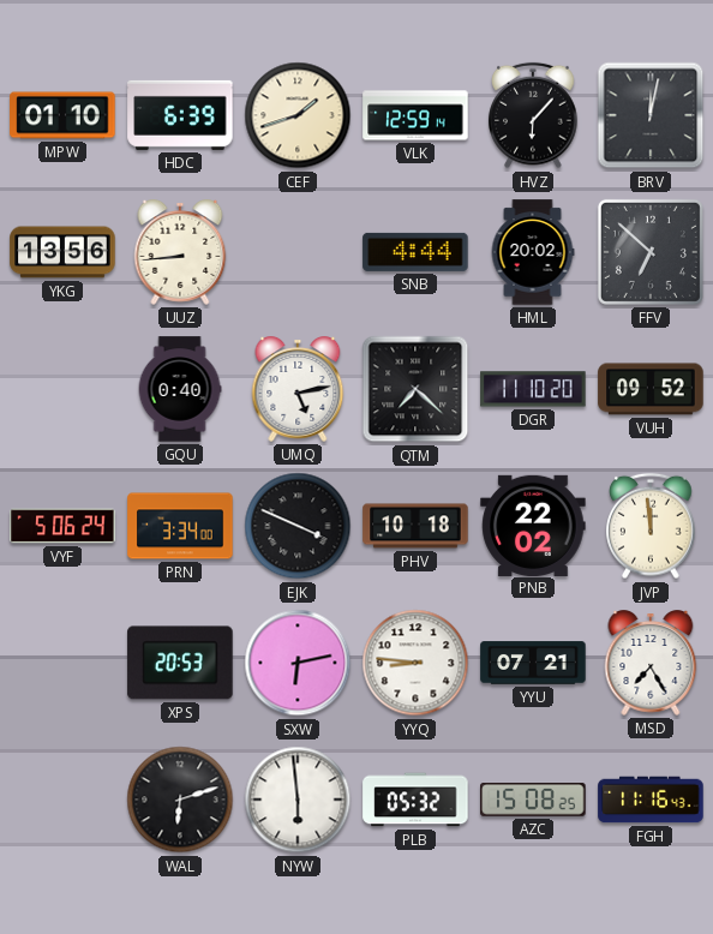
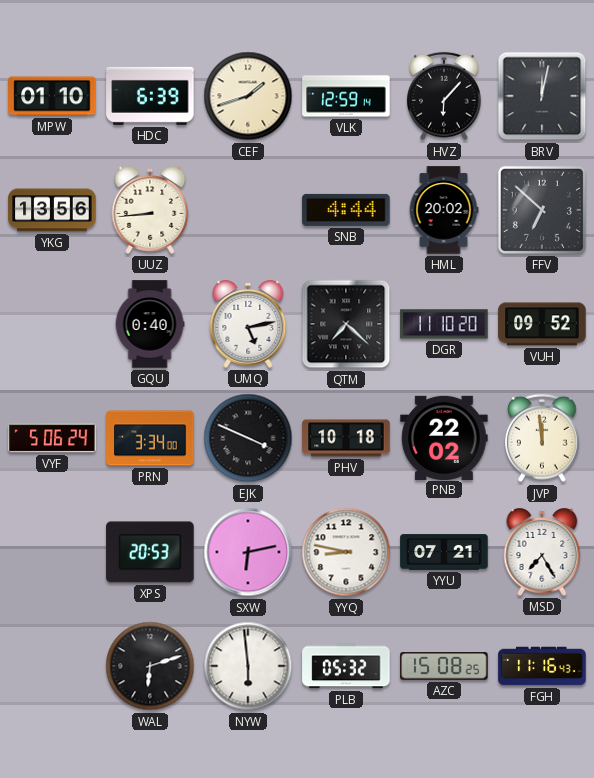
YYQ: 8:46 -> 8:47 (346, 552)
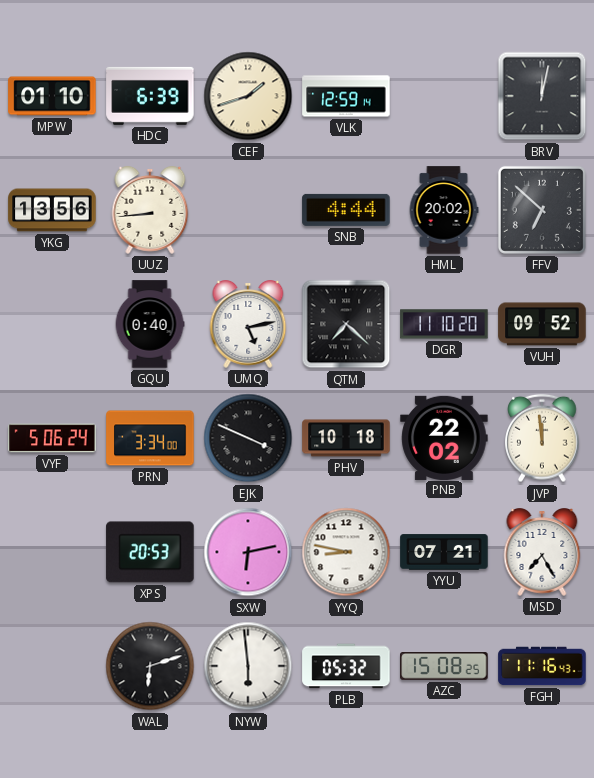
HVZ: 6:07 -> none (444, 96)
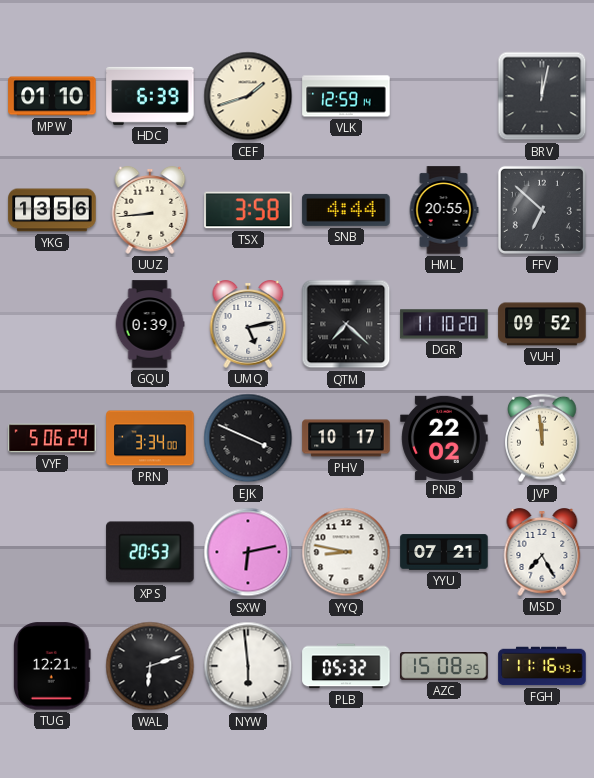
TSX: none -> 3:58 (248, 210)
HML: 20:02 -> 20:55 (444, 210)
GQU: 0:40 -> 0:39 (150, 324)
PHV: 10:18 -> 10:17 (346, 438)
TUG: none -> 12:21 (52, 666)
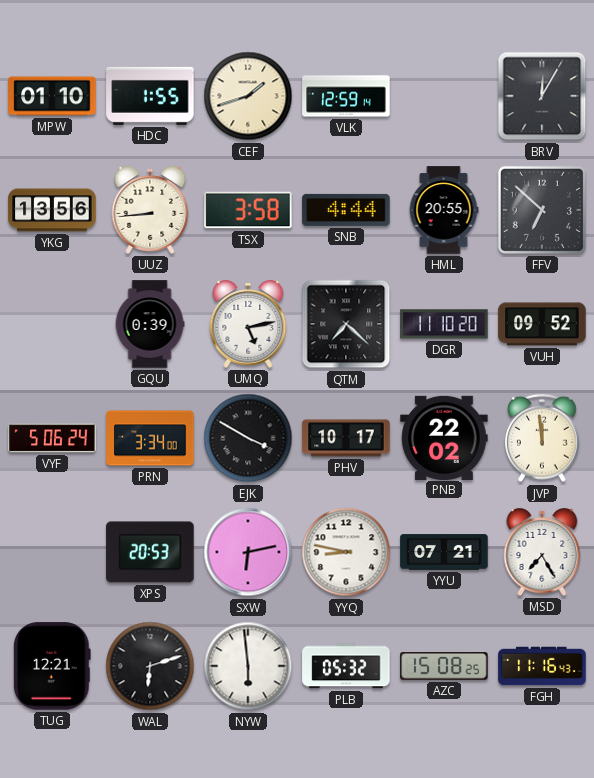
HDC: 6:39 -> 1:55 (150, 96)
BRV: 12:02 -> 12:05 (542, 96)
EJK: 3:49 -> 3:50 (248, 438)
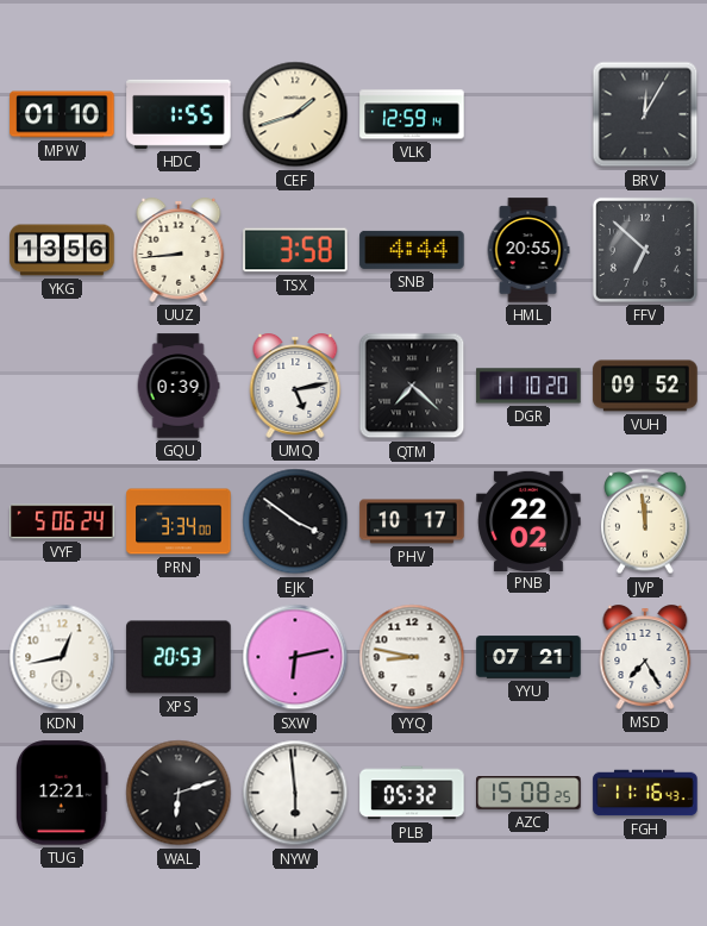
EJK: 3:50 -> 3:51 (295, 521)
KDN: none -> 12:43 (62, 657)
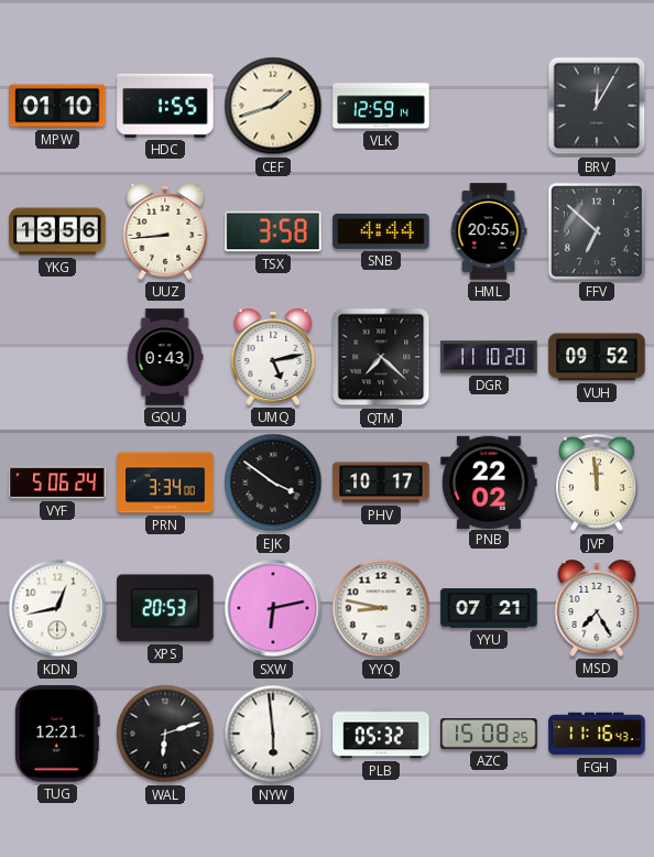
GQU: 0:39 -> 0:43 (165, 357)
